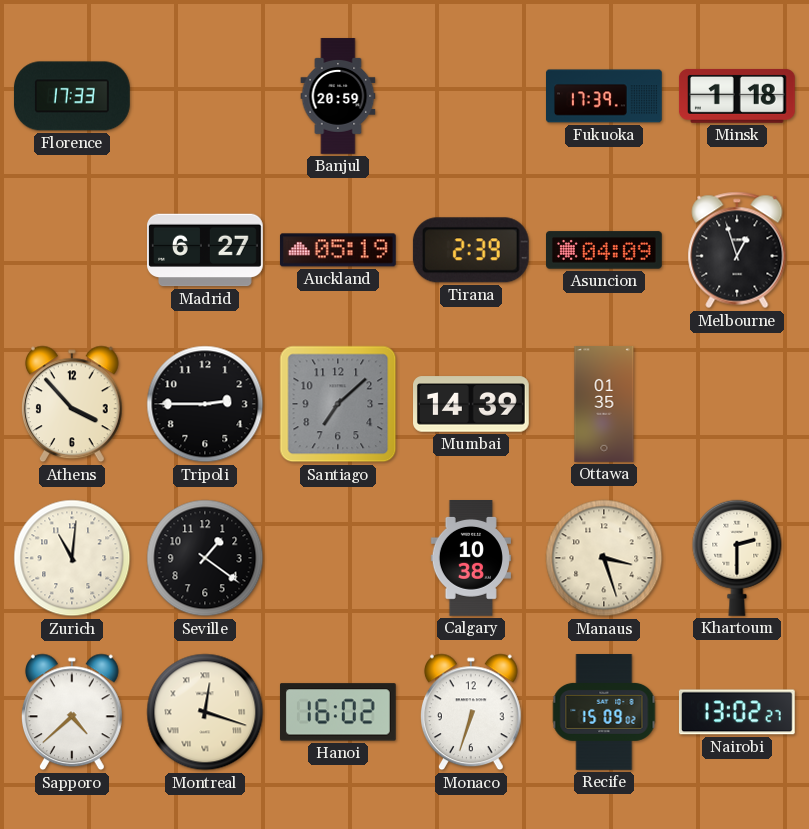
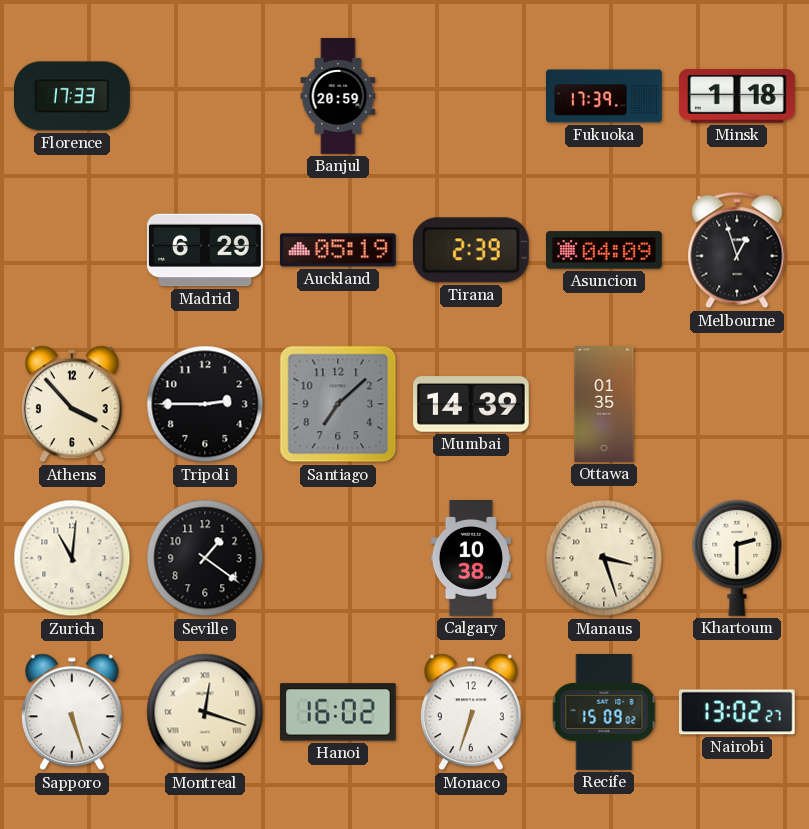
Madrid: 6:27 -> 6:29 (206, 250)
Sapporo: 4:38 -> 5:27 (72, 712)
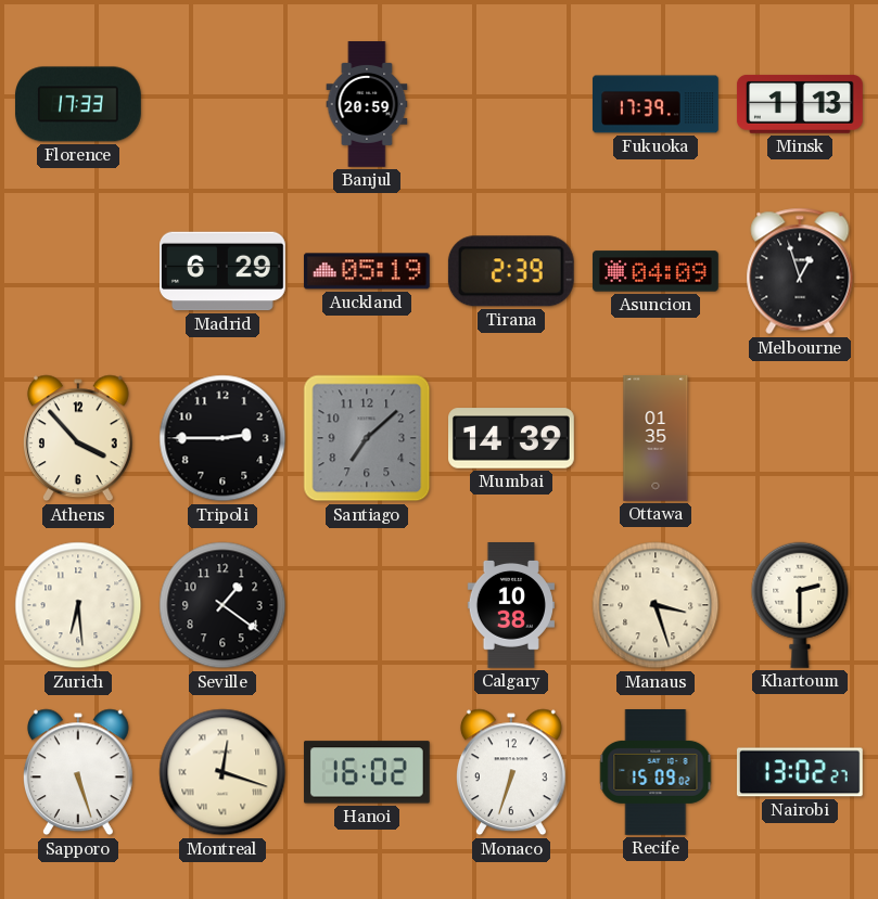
Minsk: 1:18 -> 1:13 (800, 104)
Zurich: 11:01 -> 6:29 (78, 605)
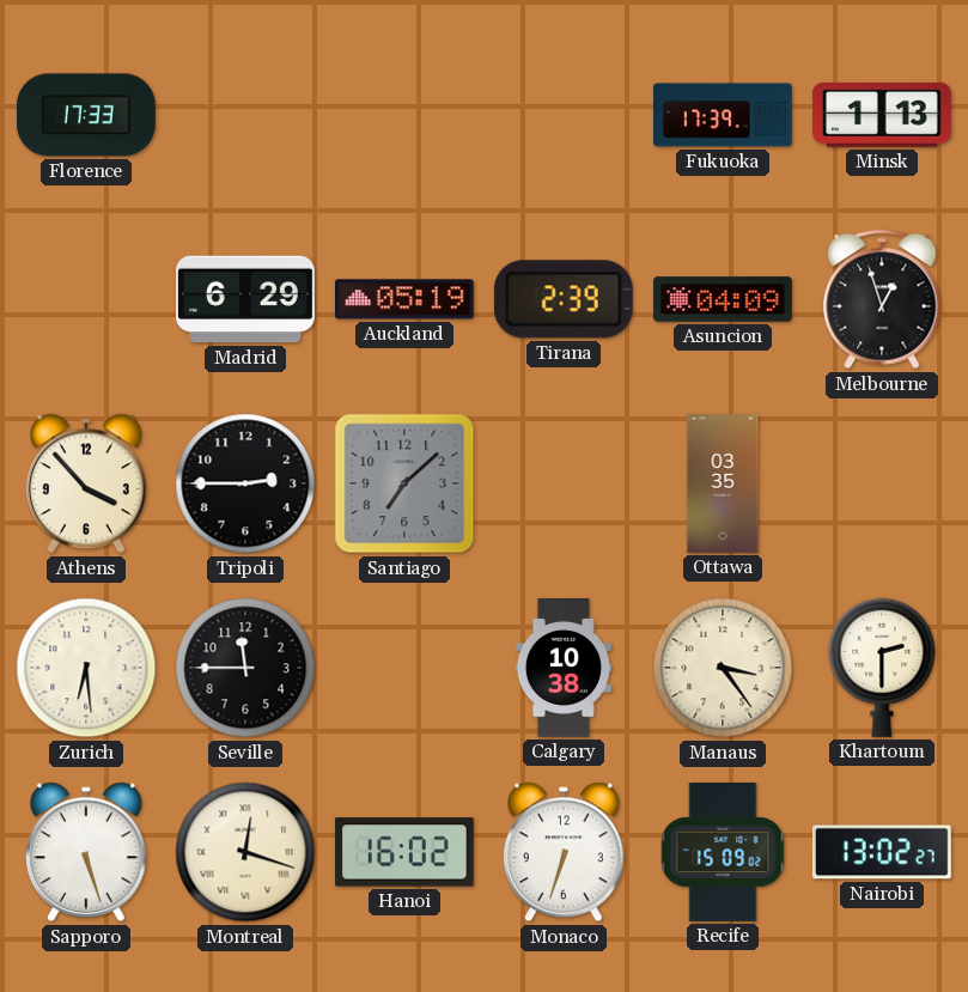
Banjul: 20:59 -> none (367, 104)
Mumbai: 14:39 -> none (512, 438)
Ottawa: 01:35 -> 03:35 (723, 485)
Seville: 1:21 -> 11:45 (245, 668)
Manaus: 3:27 -> 3:24 (723, 668)
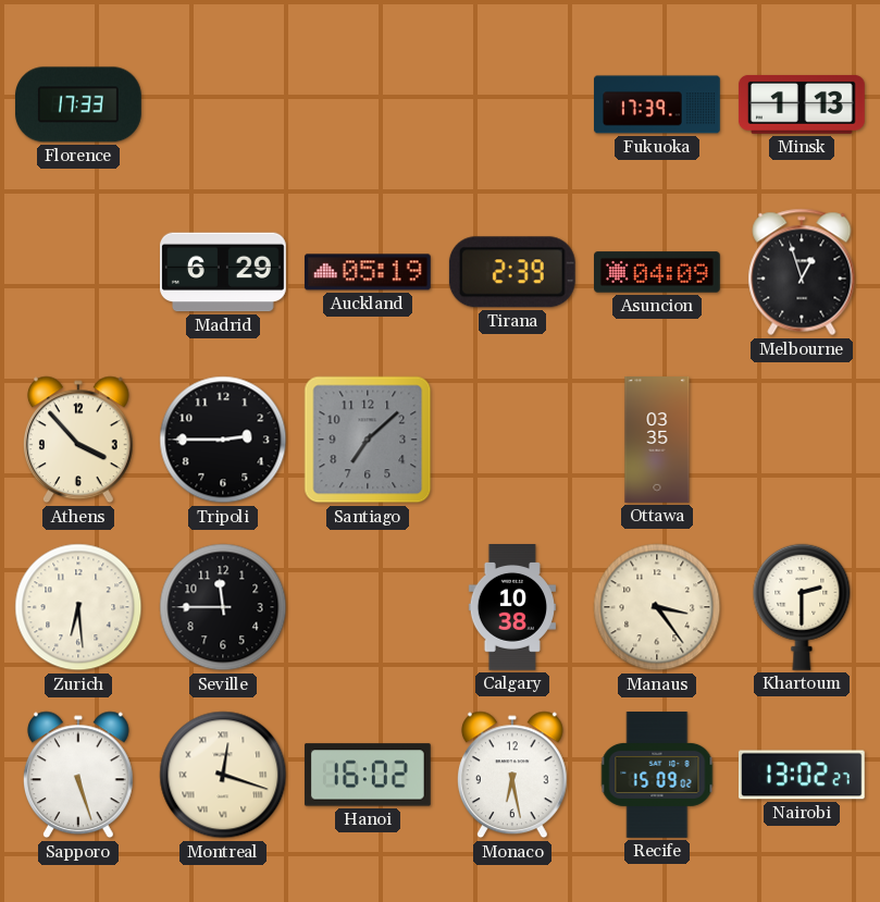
Monaco: 6:33 -> 6:28 (512, 775)
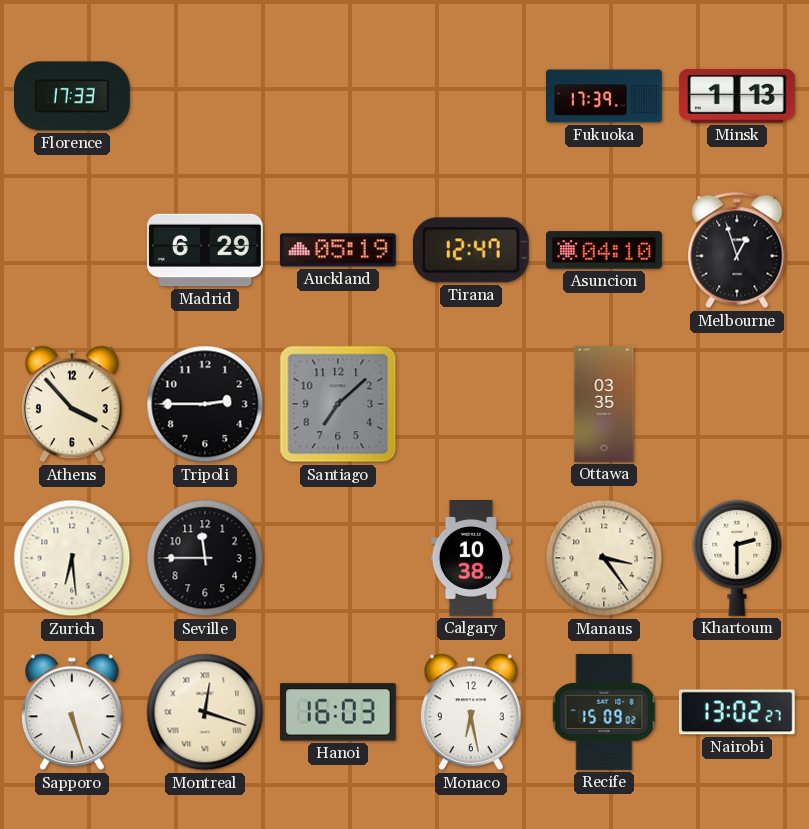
Tirana: 2:39 -> 12:47 (471, 250)
Asuncion: 04:09 -> 04:10 (605, 250)
Hanoi: 16:02 -> 16:03 (338, 712)
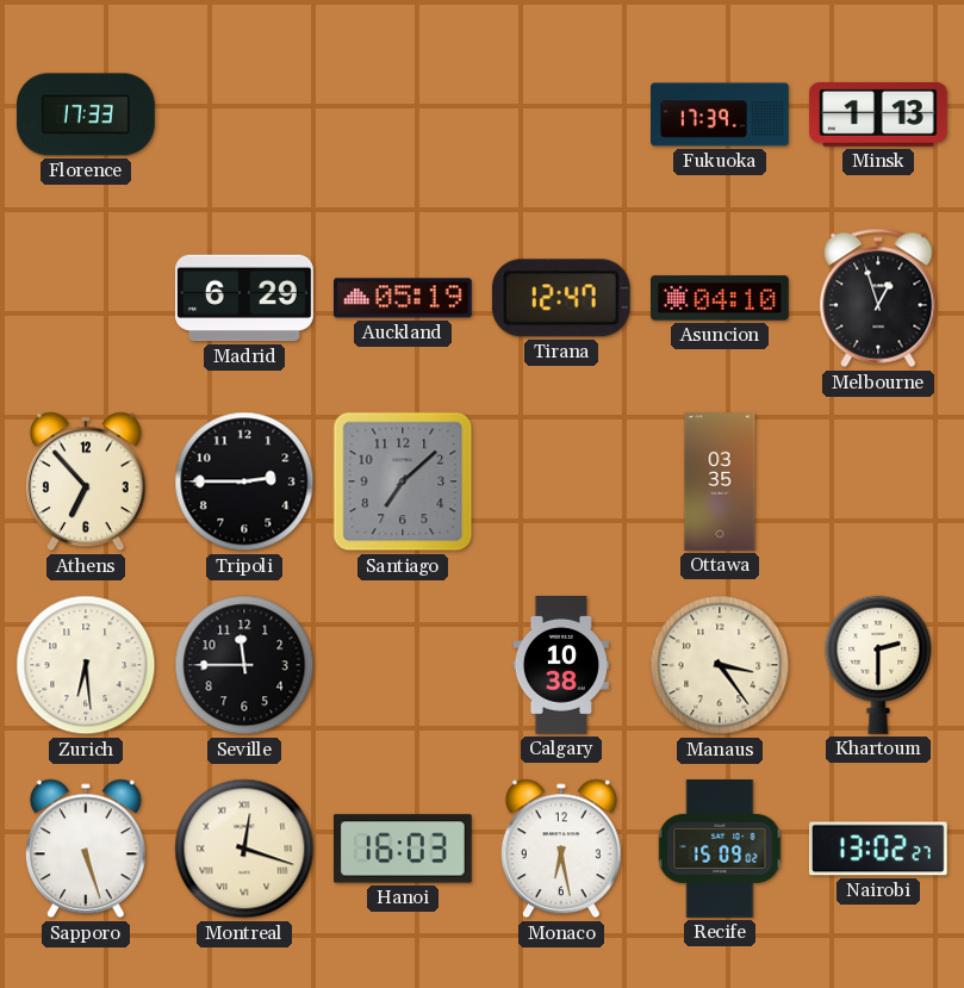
Athens: 3:53 -> 6:53 (86, 481)
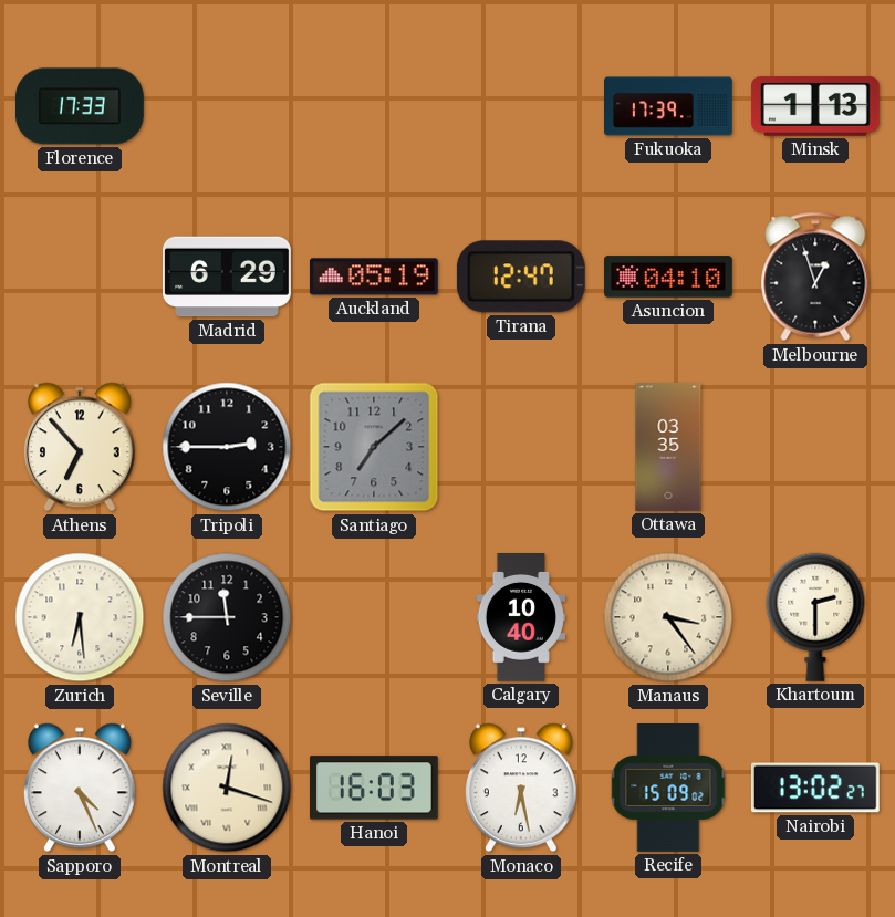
Calgary: 10:38 -> 10:40 (521, 618)
Sapporo: 5:27 -> 4:26 (80, 788)
